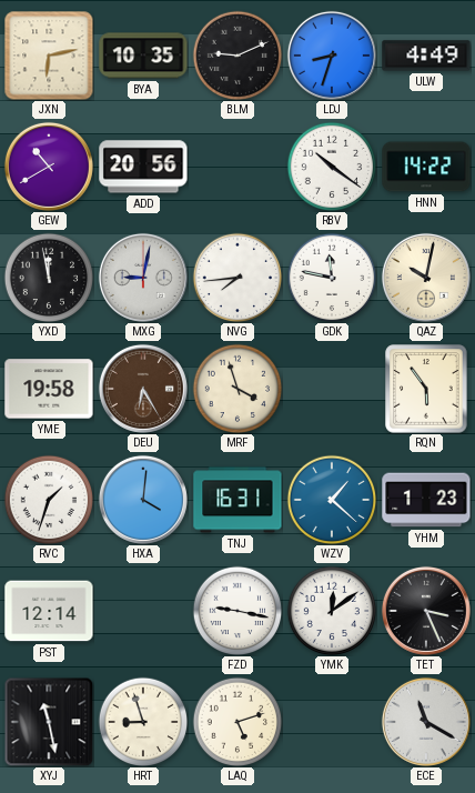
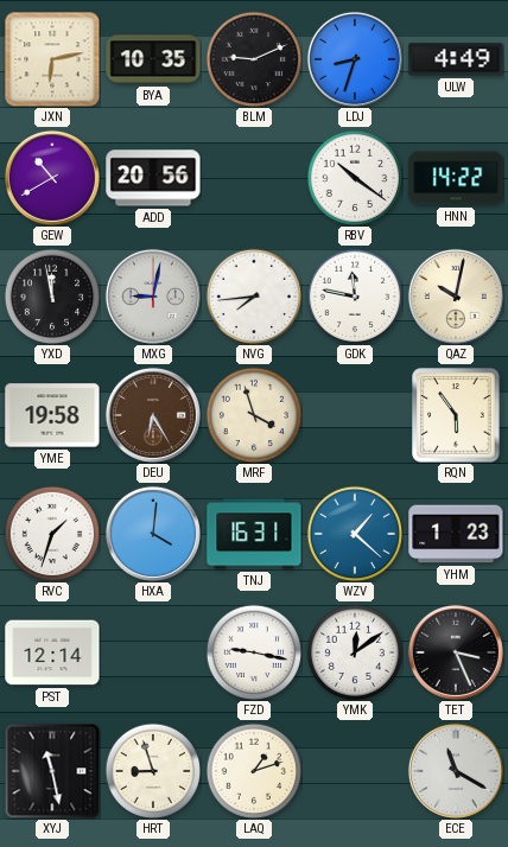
LAQ: 5:12 -> 1:12 (254, 771)
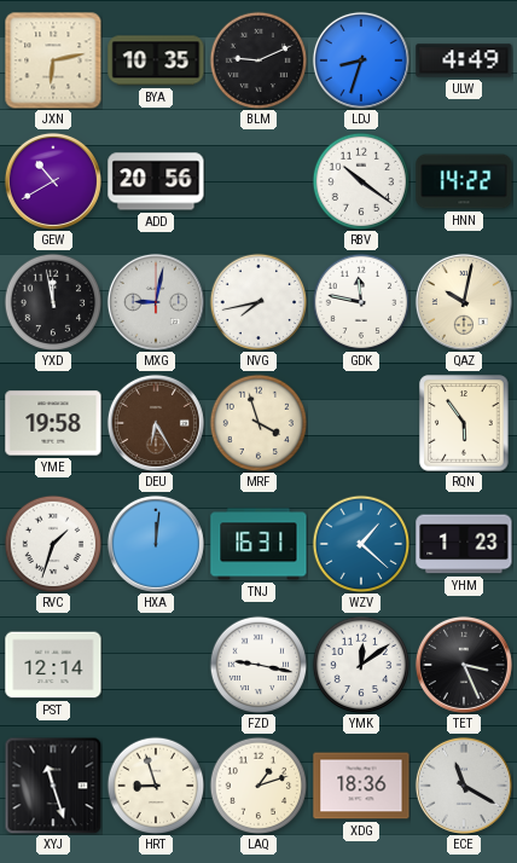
NVG: 7:44 -> 7:43 (258, 302)
HXA: 4:01 -> 12:01 (156, 544)
XYJ: 11:28 -> 11:27 (53, 786)
XDG: none -> 18:36 (361, 786)
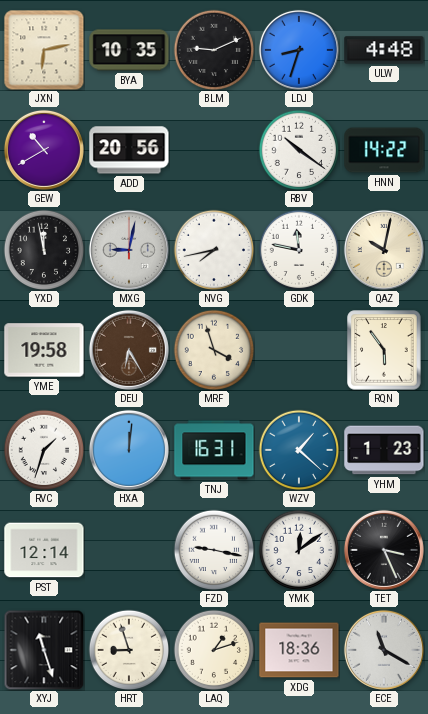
ULW: 4:49 -> 4:48 (384, 50)
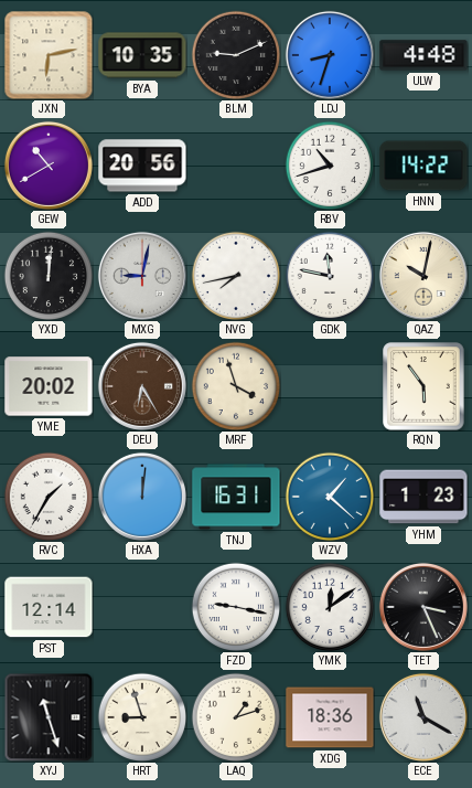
RBV: 10:21 -> 10:42 (330, 166)
YXD: 11:58 -> 12:01 (49, 276)
YME: 19:58 -> 20:02 (49, 386)
RVC: 1:33 -> 1:35 (49, 497)
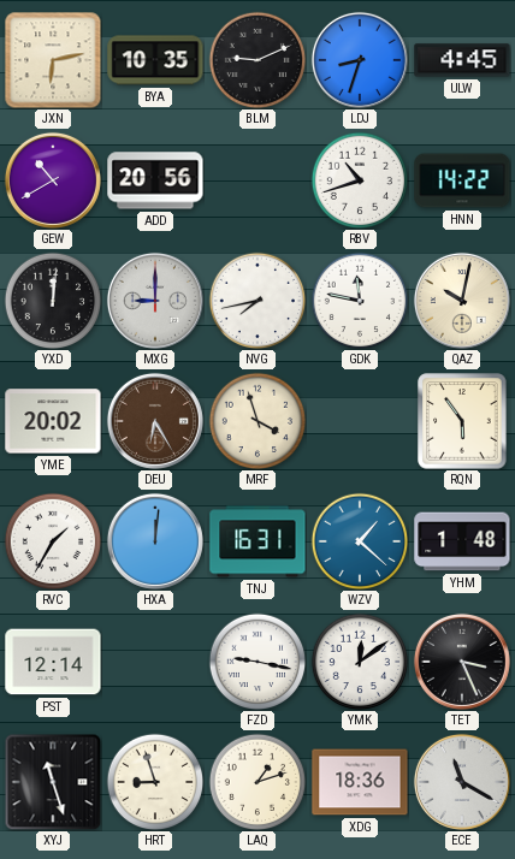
ULW: 4:48 -> 4:45 (462, 60)
MXG: 9:02 -> 9:00 (155, 301)
YHM: 1:23 -> 1:48 (462, 541)
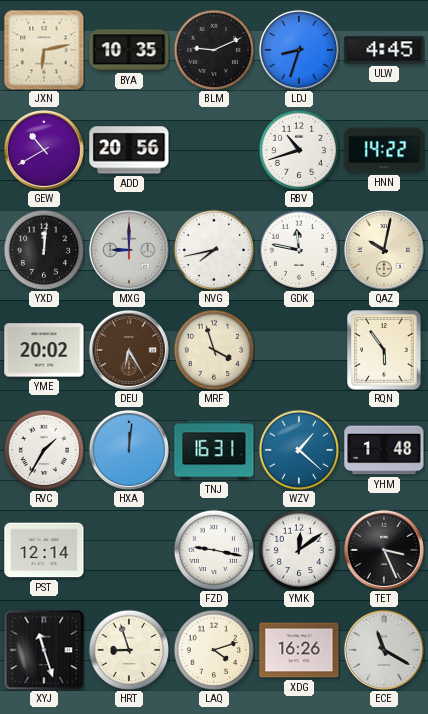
LAQ: 1:12 -> 4:12 (214, 650)
XDG: 18:36 -> 16:26 (299, 650)
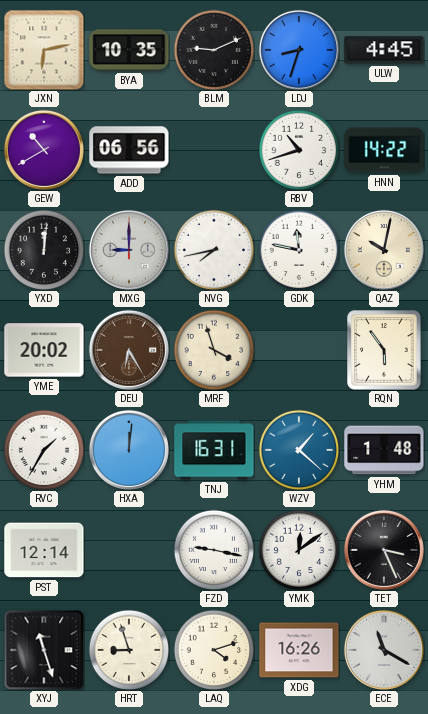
ADD: 20:56 -> 06:56 (129, 150)
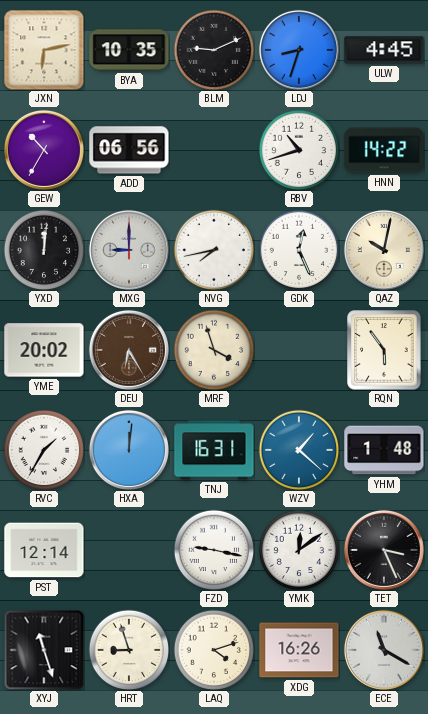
GEW: 10:40 -> 10:35 (44, 150)
GDK: 11:47 -> 12:26 (299, 250)
